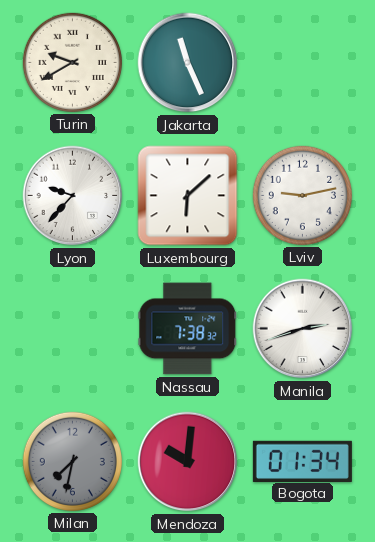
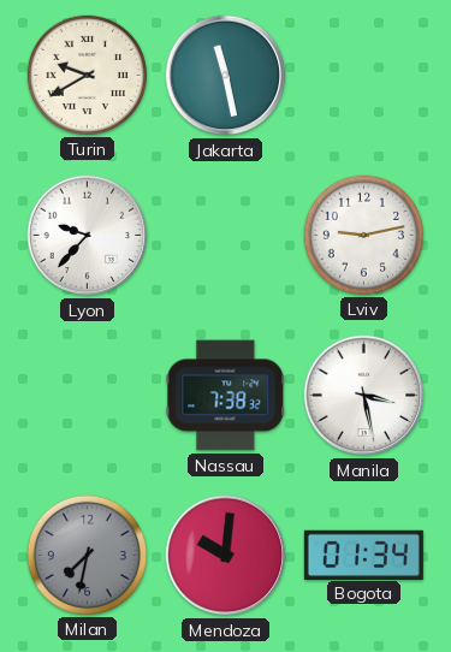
Jakarta: 11:26 -> 11:28 (226, 76)
Luxembourg: 6:08 -> none (188, 196)
Manila: 2:42 -> 3:28 (364, 396)
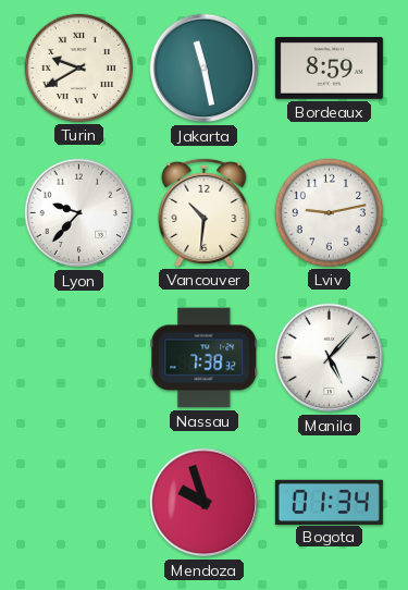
Bordeaux: none -> 8:59 (329, 69)
Vancouver: none -> 10:31 (205, 212)
Manila: 3:28 -> 5:07 (330, 358)
Milan: 7:32 -> none (87, 555)
Mendoza: 10:01 -> 9:57 (205, 503)
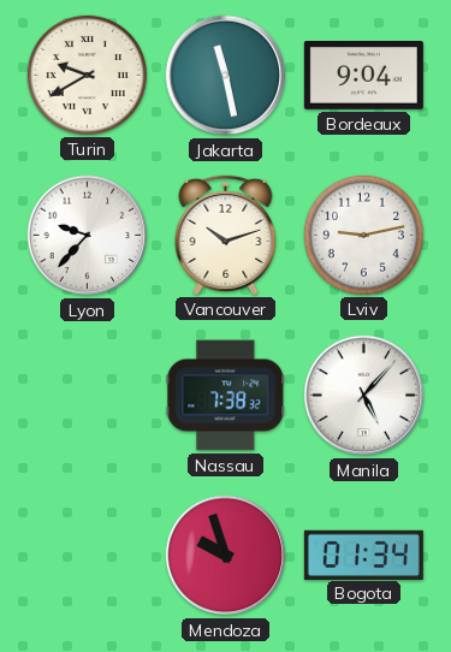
Bordeaux: 8:59 -> 9:04 (363, 76)
Vancouver: 10:31 -> 10:12 (226, 235)
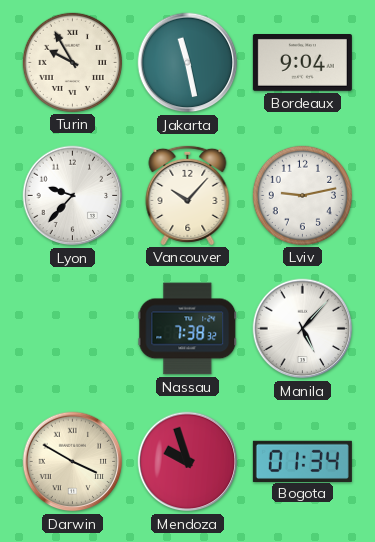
Turin: 9:40 -> 9:55 (72, 62)
Vancouver: 10:12 -> 10:07 (188, 195)
Darwin: none -> 3:50 (73, 462)
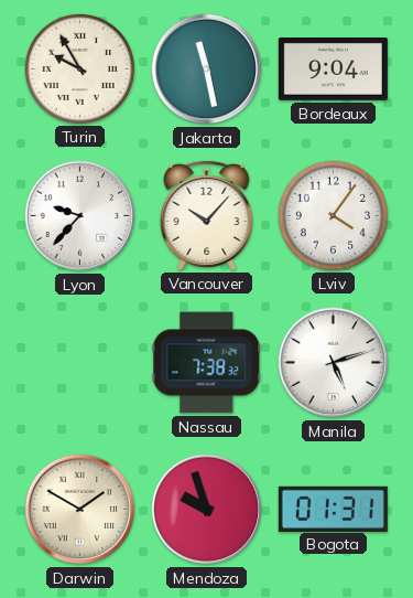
Lviv: 9:13 -> 4:06 (333, 215)
Manila: 5:07 -> 5:12 (334, 363)
Darwin: 3:50 -> 1:50 (80, 510)
Bogota: 01:34 -> 01:31 (333, 509)
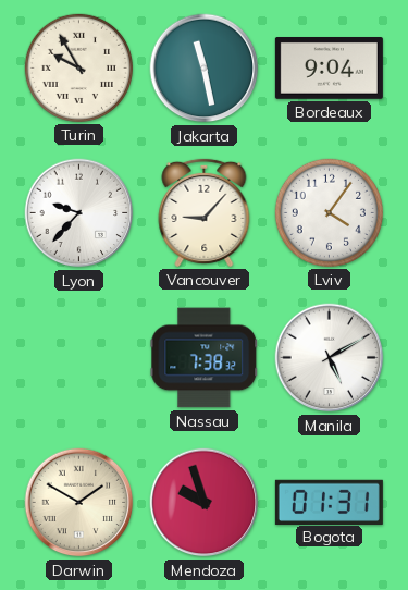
Vancouver: 10:07 -> 9:07 (205, 212)
Manila: 5:12 -> 5:10 (330, 358)
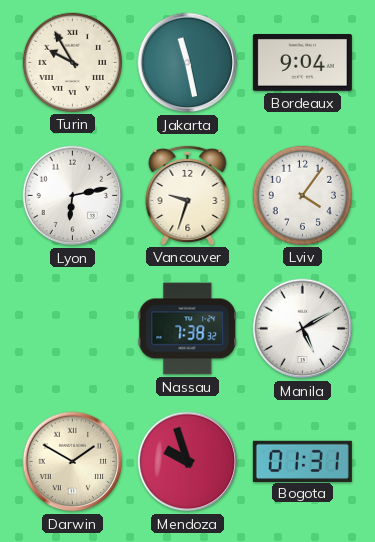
Lyon: 9:37 -> 6:13 (73, 196)
Vancouver: 9:07 -> 9:33 (188, 195)
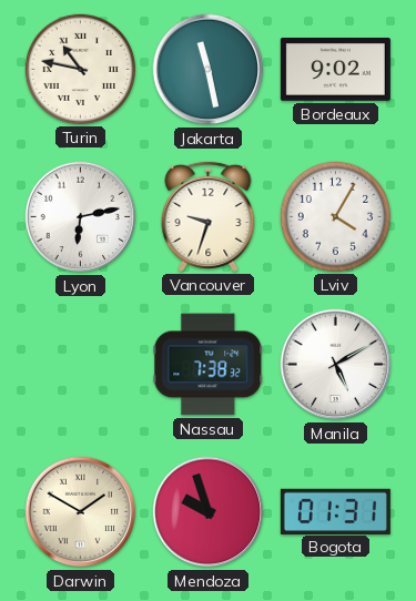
Turin: 9:55 -> 10:47 (80, 69)
Bordeaux: 9:04 -> 9:02 (335, 70)
Lviv: 4:06 -> 4:05 (335, 216)
